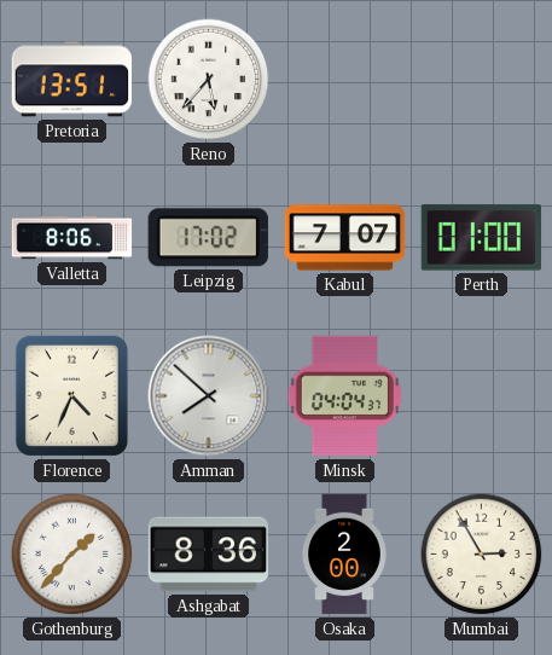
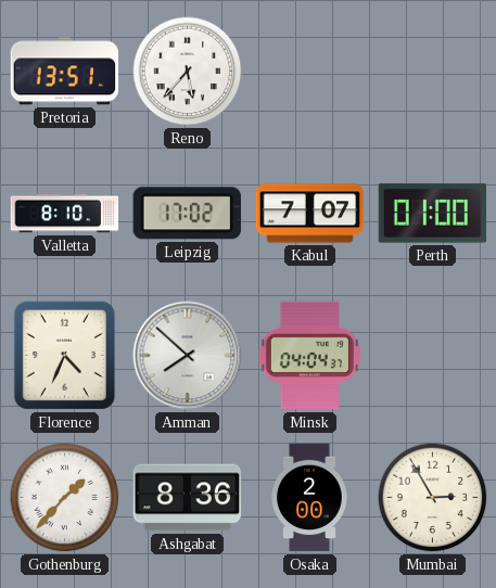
Valletta: 8:06 -> 8:10 (65, 214)
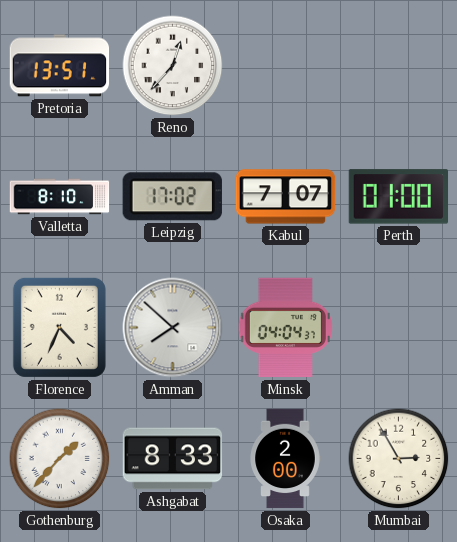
Reno: 5:37 -> 12:37 (173, 66)
Ashgabat: 8:36 -> 8:33 (173, 459)
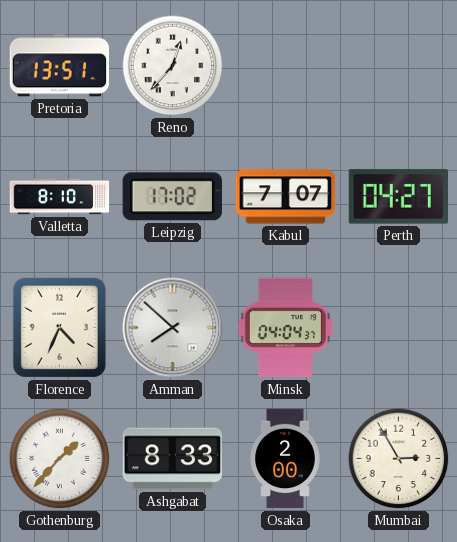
Perth: 01:00 -> 04:27 (399, 197)
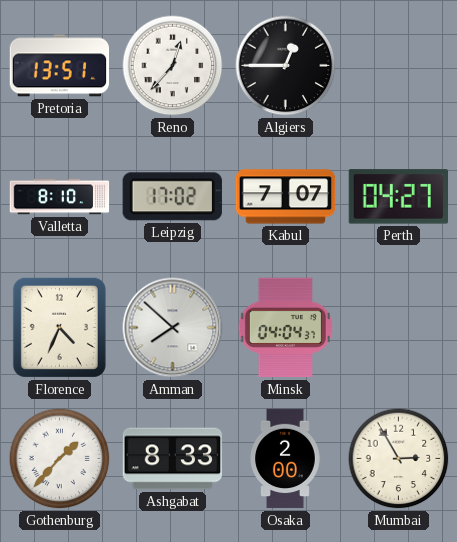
Algiers: none -> 12:45 (286, 66)
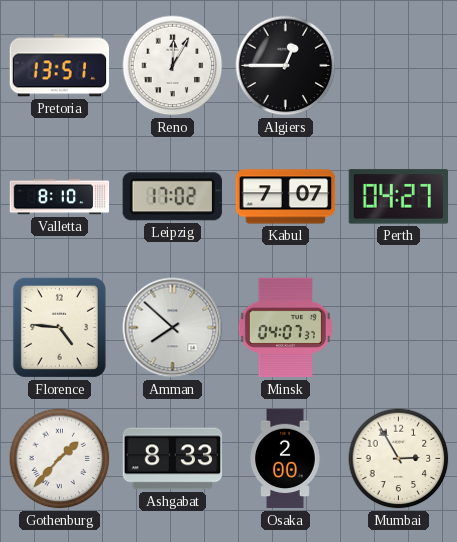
Reno: 12:37 -> 12:05 (173, 66)
Florence: 4:34 -> 4:46 (59, 327)
Minsk: 04:04 -> 04:07 (285, 328)
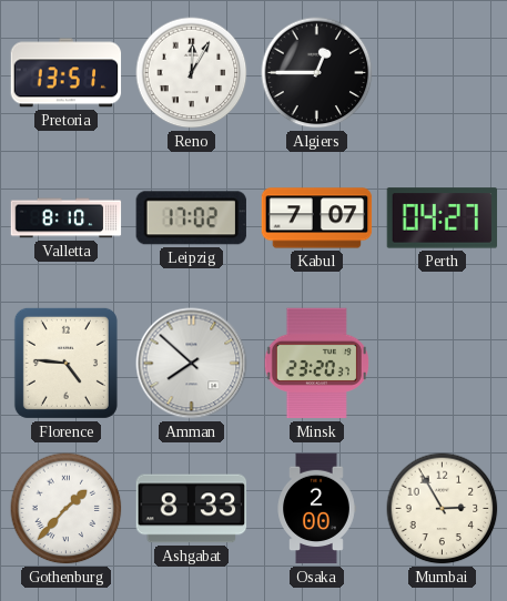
Minsk: 04:07 -> 23:20 (316, 364)
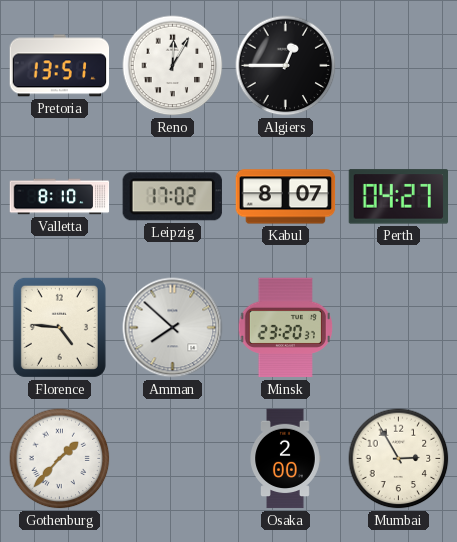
Kabul: 7:07 -> 8:07 (286, 197)
Ashgabat: 8:33 -> none (192, 509)
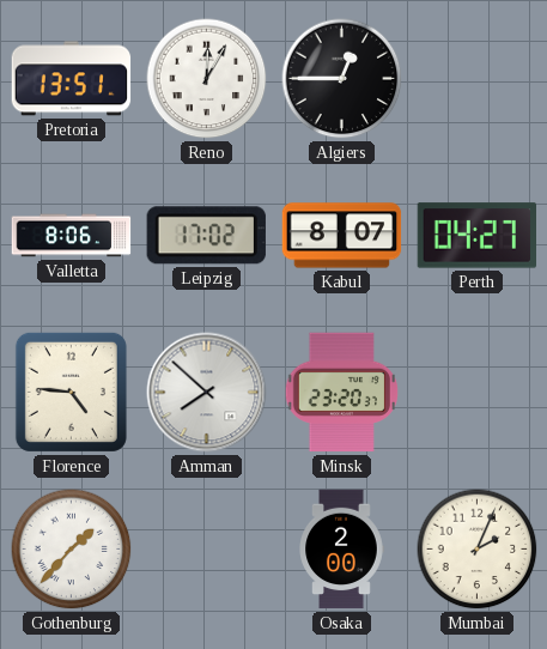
Valletta: 8:10 -> 8:06 (72, 236)
Mumbai: 2:55 -> 2:04 (478, 550)
